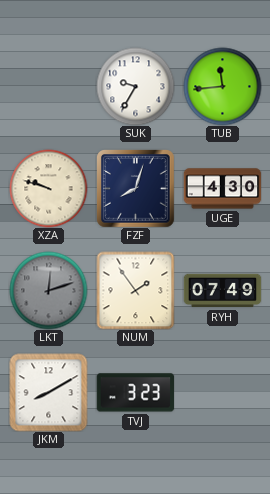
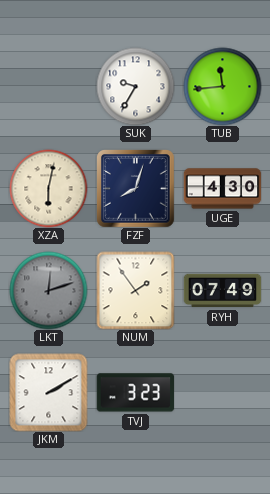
XZA: 9:48 -> 6:02 (48, 188)
JKM: 8:10 -> 2:10 (48, 392)
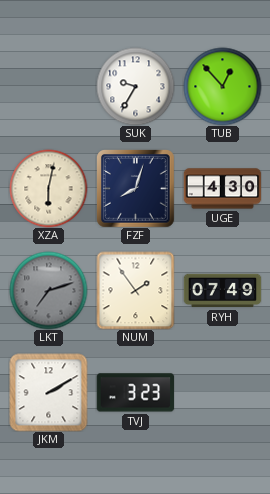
TUB: 11:44 -> 12:53 (222, 86)
LKT: 12:12 -> 7:12 (48, 290)
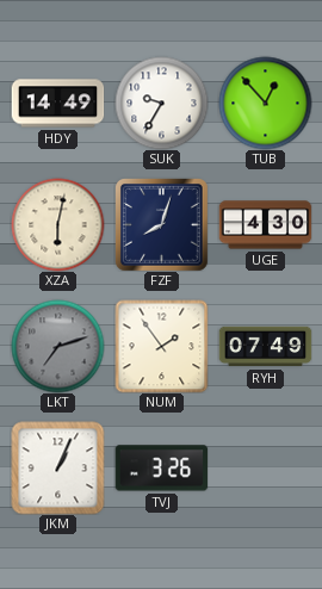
HDY: none -> 14:49 (57, 104)
JKM: 2:10 -> 1:04 (57, 467)
TVJ: 3:23 -> 3:26 (161, 469)
